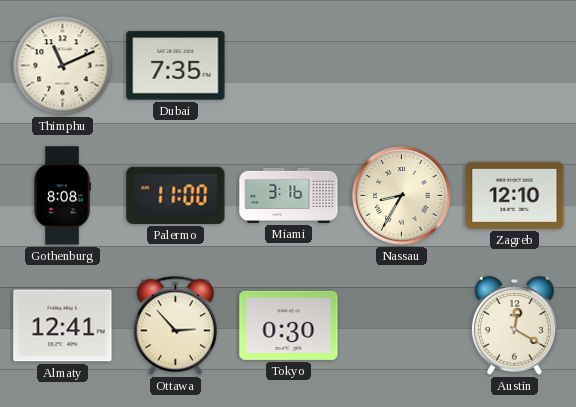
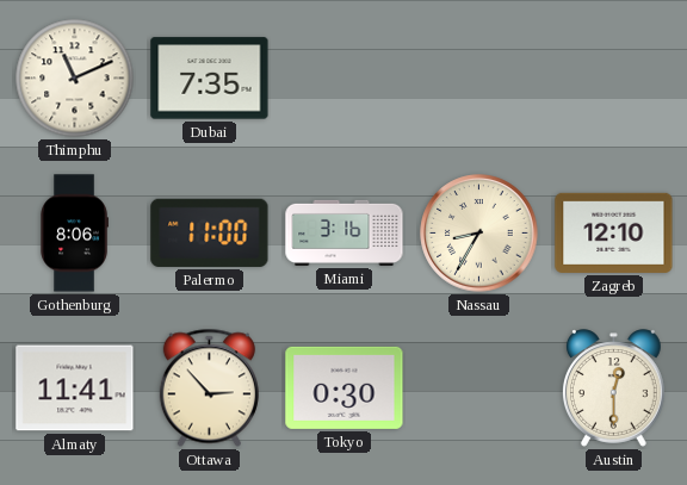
Gothenburg: 8:08 -> 8:06 (74, 234)
Almaty: 12:41 -> 11:41 (75, 388)
Austin: 12:20 -> 12:30 (613, 388)
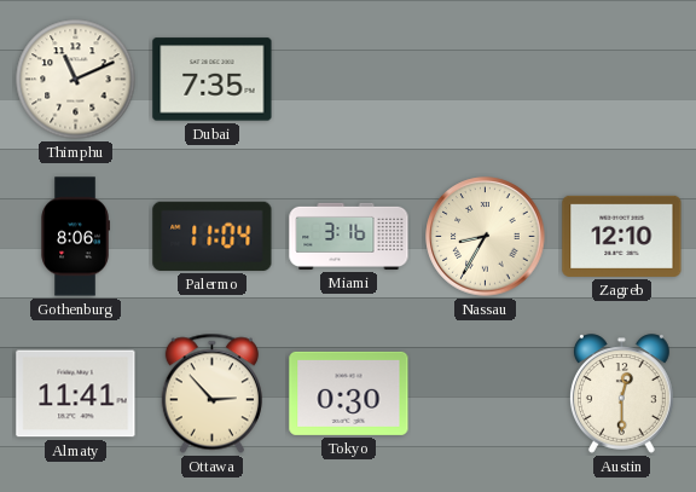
Palermo: 11:00 -> 11:04 (213, 236)
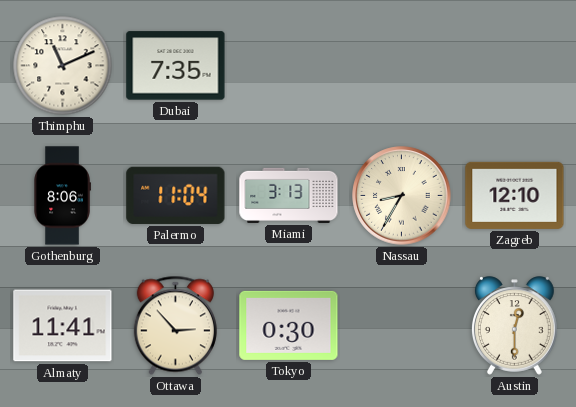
Miami: 3:16 -> 3:13 (289, 195)
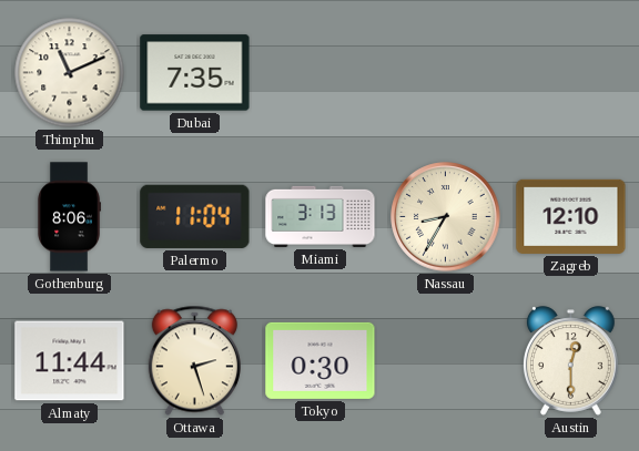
Almaty: 11:41 -> 11:44 (70, 361)
Ottawa: 2:53 -> 2:27 (194, 361)
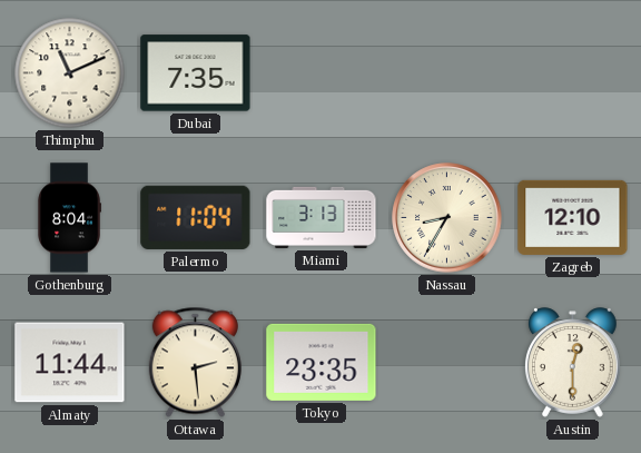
Gothenburg: 8:06 -> 8:04 (69, 218)
Ottawa: 2:27 -> 2:29 (195, 363)
Tokyo: 0:30 -> 23:35 (322, 362)
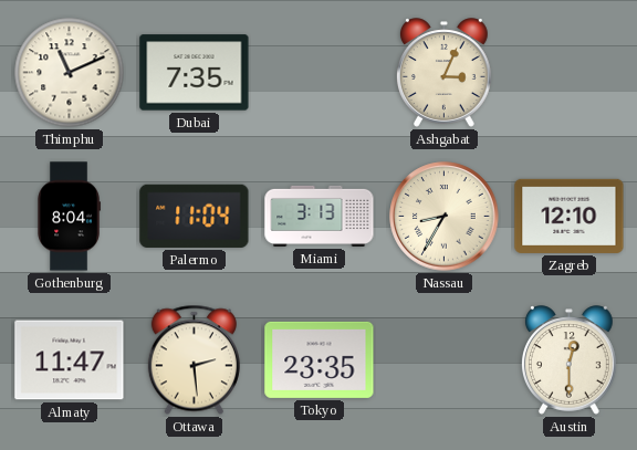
Ashgabat: none -> 3:04 (443, 73)
Almaty: 11:44 -> 11:47 (70, 360)
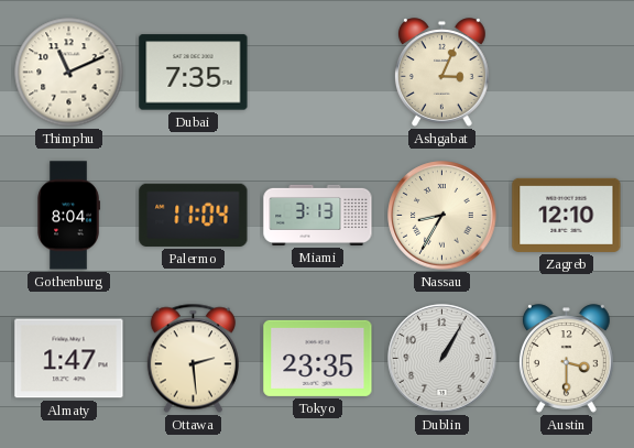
Almaty: 11:47 -> 1:47 (69, 359)
Dublin: none -> 1:05 (442, 359)
Austin: 12:30 -> 3:30 (566, 359)
